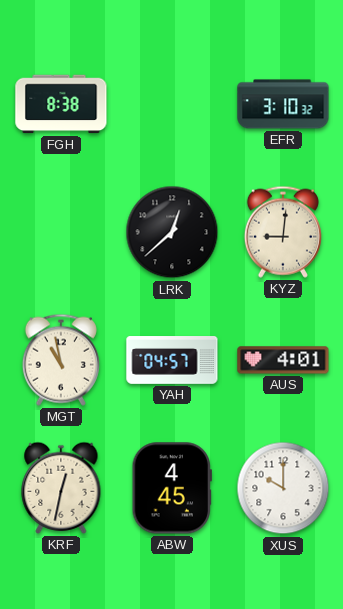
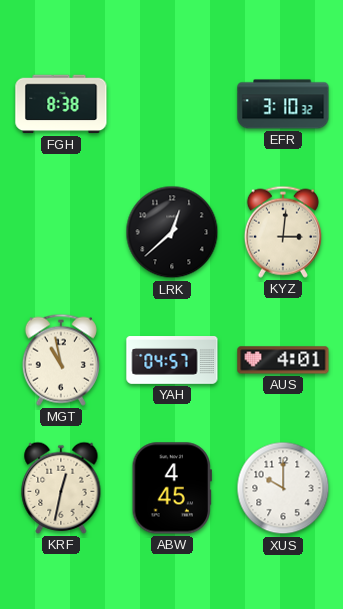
KYZ: 9:01 -> 3:01 (283, 232)
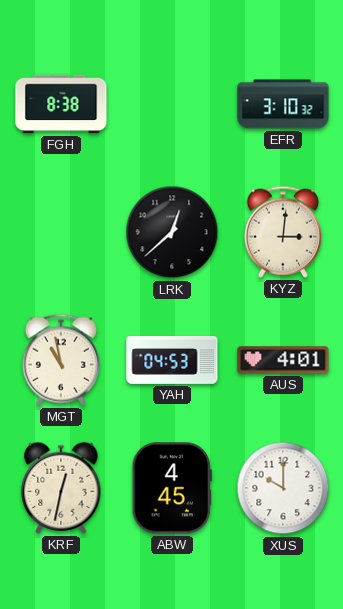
YAH: 04:57 -> 04:53 (172, 360)
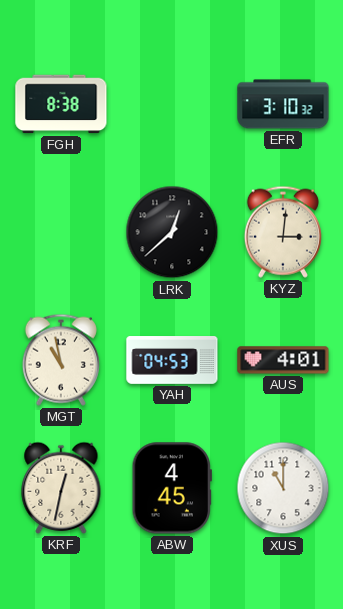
XUS: 10:00 -> 11:00 (283, 488)
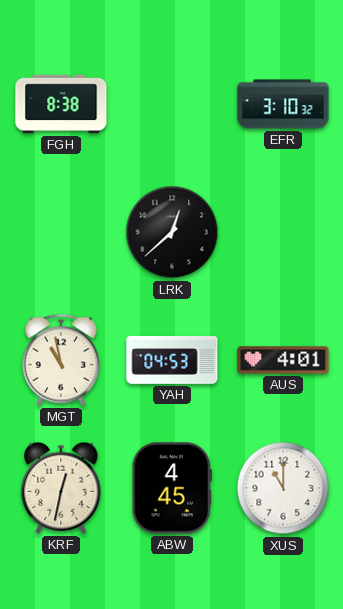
KYZ: 3:01 -> none (283, 232)
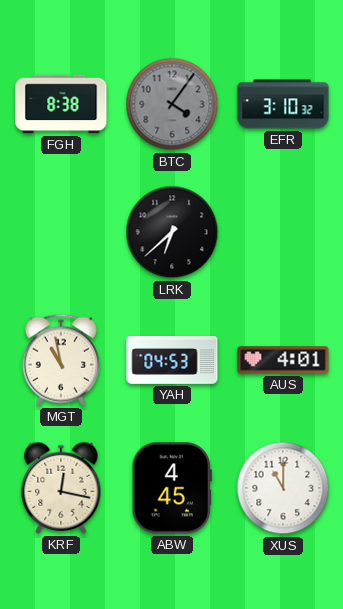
BTC: none -> 4:06 (172, 104)
LRK: 12:38 -> 6:38 (172, 232)
KRF: 12:32 -> 12:17 (61, 488)
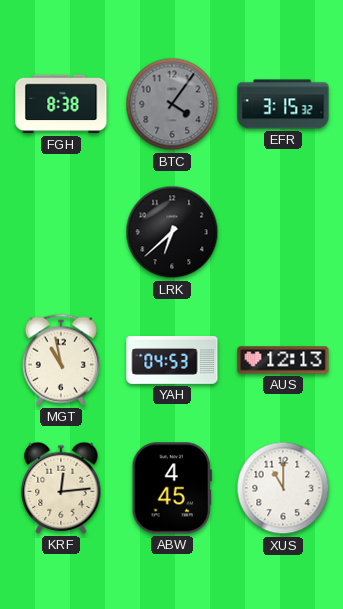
EFR: 3:10 -> 3:15 (283, 104)
AUS: 4:01 -> 12:13 (283, 360)
KRF: 12:17 -> 12:14 (61, 488)
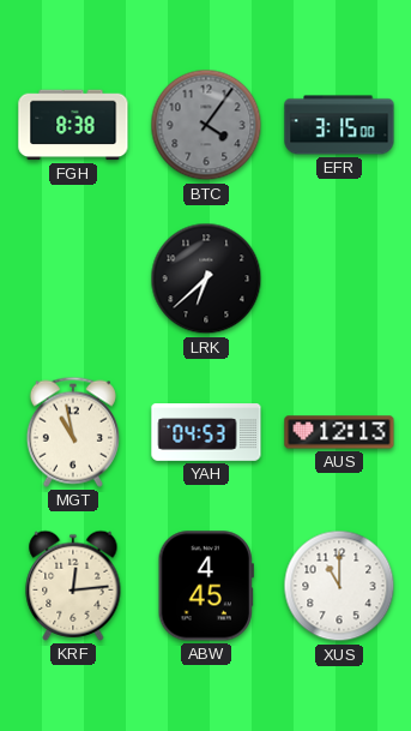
EFR: 3:15:32 -> 3:15:00 (339, 125)
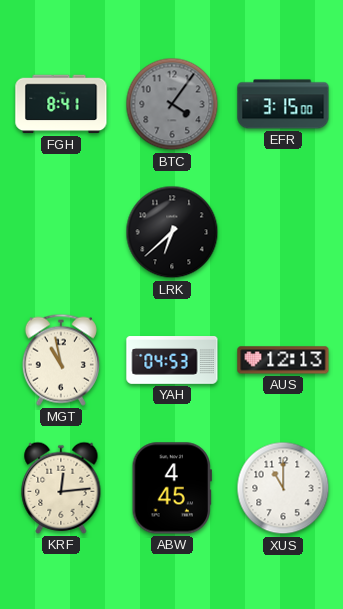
FGH: 8:38 -> 8:41 (61, 104)
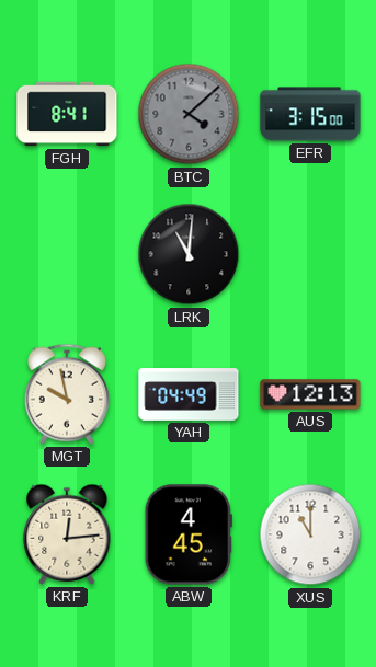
BTC: 4:06 -> 4:08 (189, 114)
LRK: 6:38 -> 11:01 (189, 254)
MGT: 10:58 -> 9:58 (67, 394)
YAH: 04:53 -> 04:49 (189, 394)
